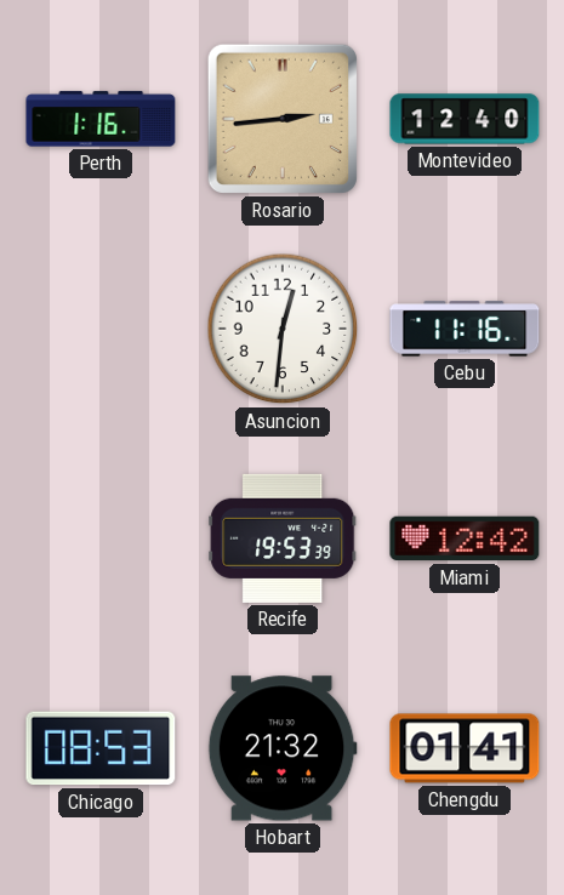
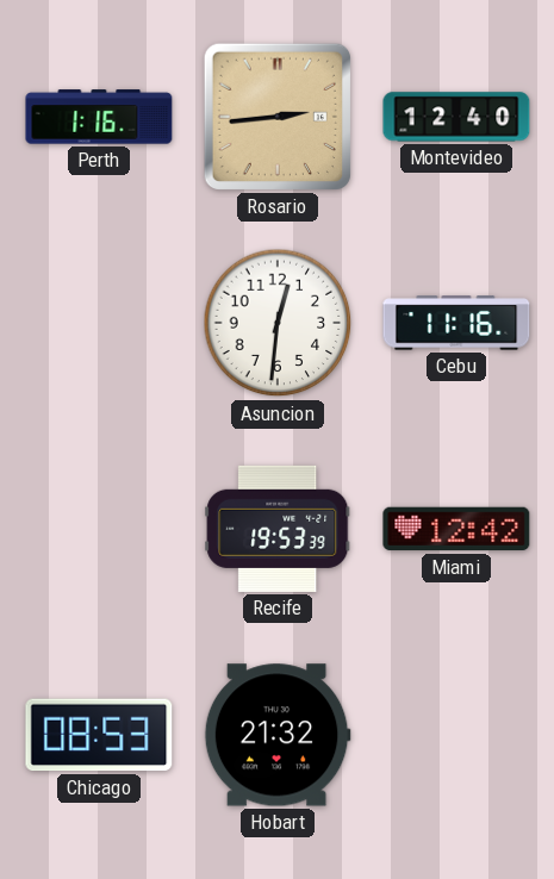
Chengdu: 01:41 -> none (465, 748)
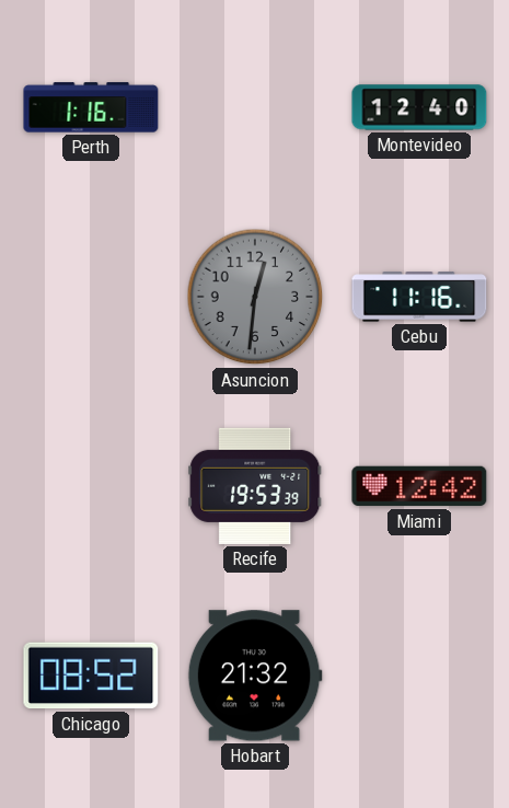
Rosario: 2:44 -> none (278, 117)
Asuncion dial: white -> grey (255, 297)
Chicago: 08:53 -> 08:52 (91, 676)
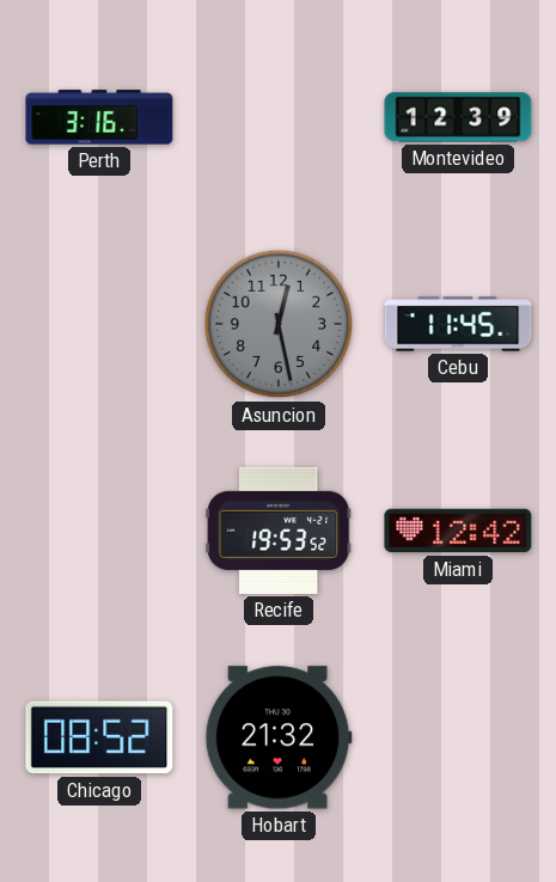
Perth: 1:16 -> 3:16 (99, 117)
Montevideo: 12:40 -> 12:39 (458, 117)
Asuncion: 12:31 -> 12:28 (279, 324)
Cebu: 11:16 -> 11:45 (458, 324)
Recife: 19:53:39 -> 19:53:52 (279, 531)
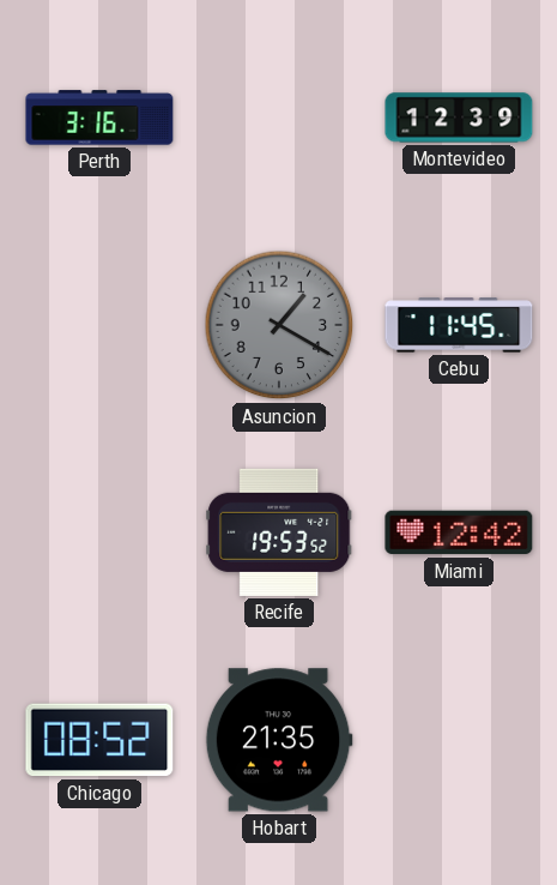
Asuncion: 12:28 -> 1:20 (279, 325)
Hobart: 21:32 -> 21:35 (279, 740)
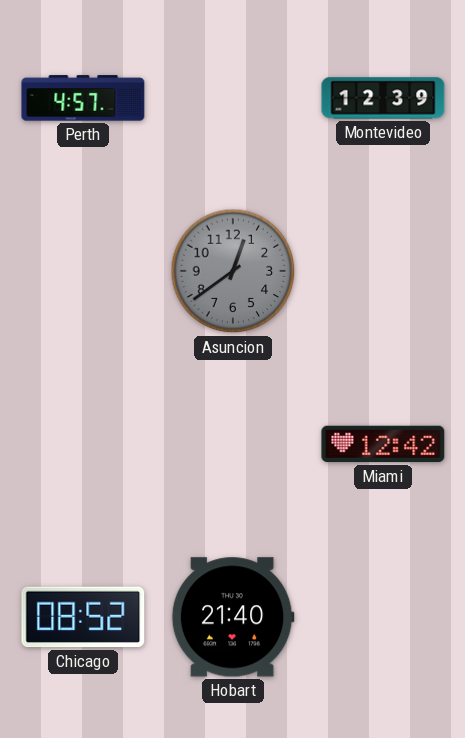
Perth: 3:16 -> 4:57 (83, 98)
Asuncion: 1:20 -> 12:39 (233, 271)
Cebu: 11:45 -> none (459, 325)
Recife: 19:53 -> none (279, 532)
Hobart: 21:35 -> 21:40 (233, 617)
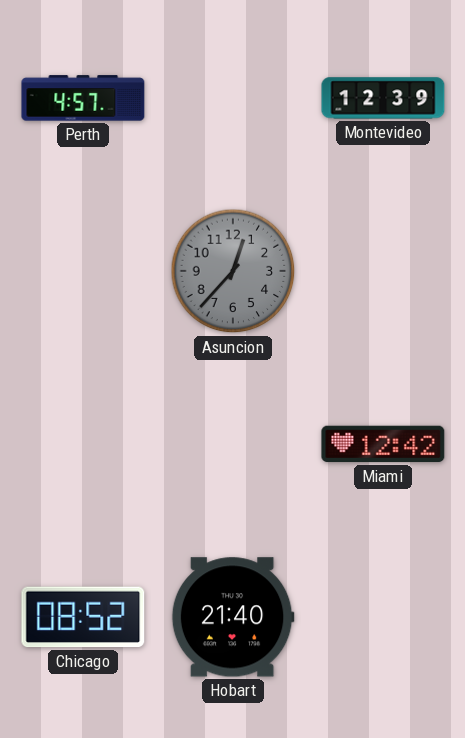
Asuncion: 12:39 -> 12:37 (233, 271)
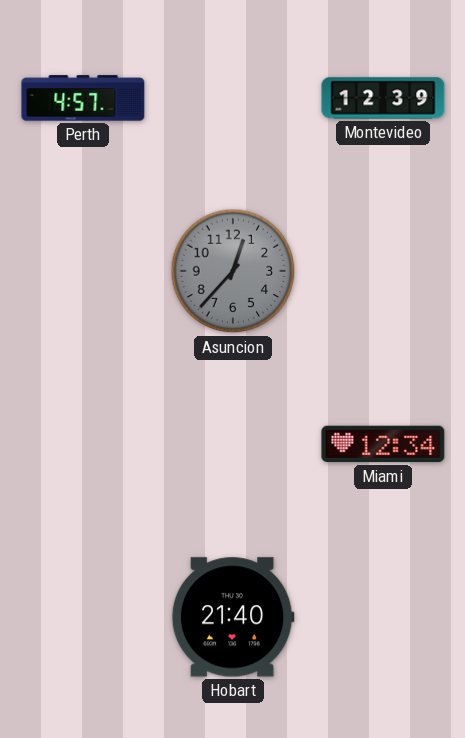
Miami: 12:42 -> 12:34 (383, 444)
Chicago: 08:52 -> none (83, 617)
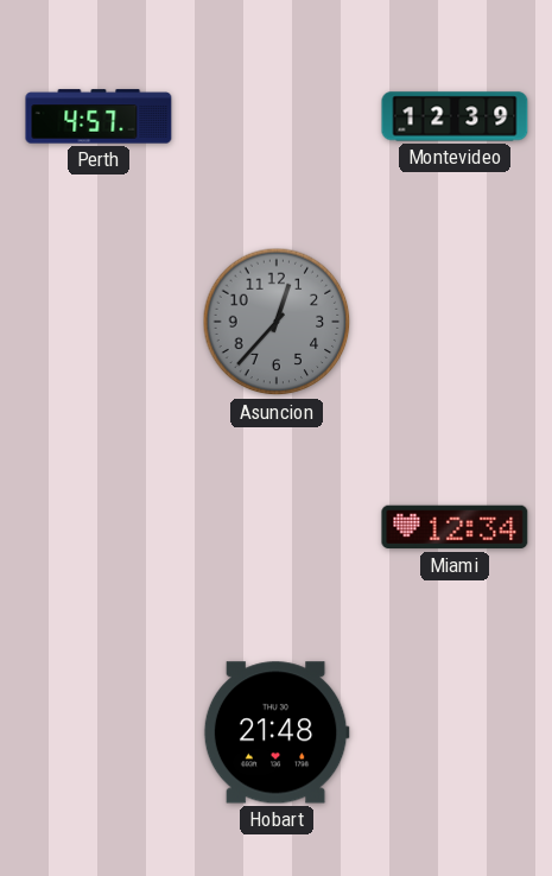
Hobart: 21:40 -> 21:48 (277, 732)
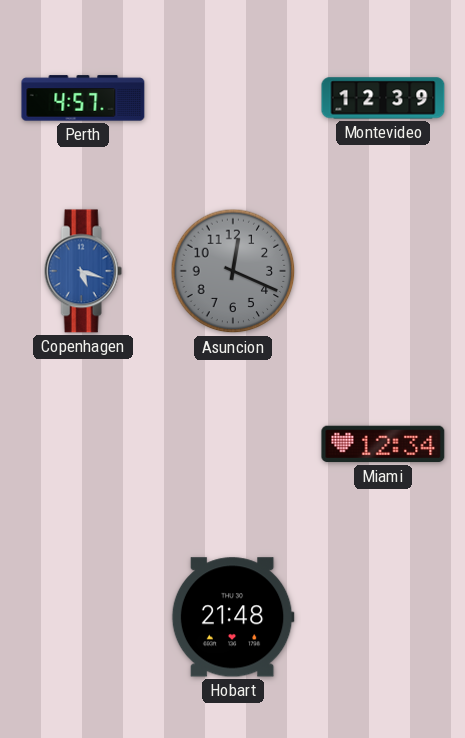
Copenhagen: none -> 5:18 (83, 271)
Asuncion: 12:37 -> 12:19 (233, 271)
